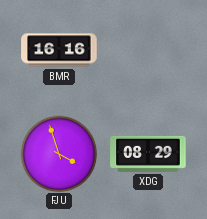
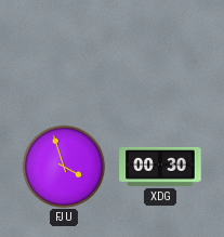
BMR: 16:16 -> none (59, 50)
XDG: 08:29 -> 00:30 (160, 167)
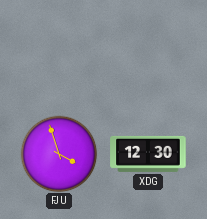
XDG: 00:30 -> 12:30 (148, 154)
